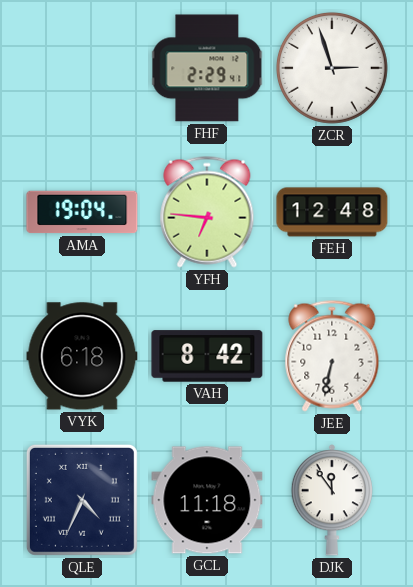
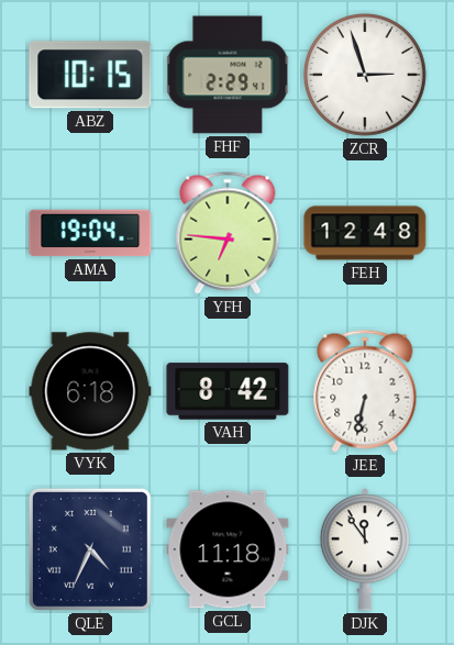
ABZ: none -> 10:15 (90, 75)
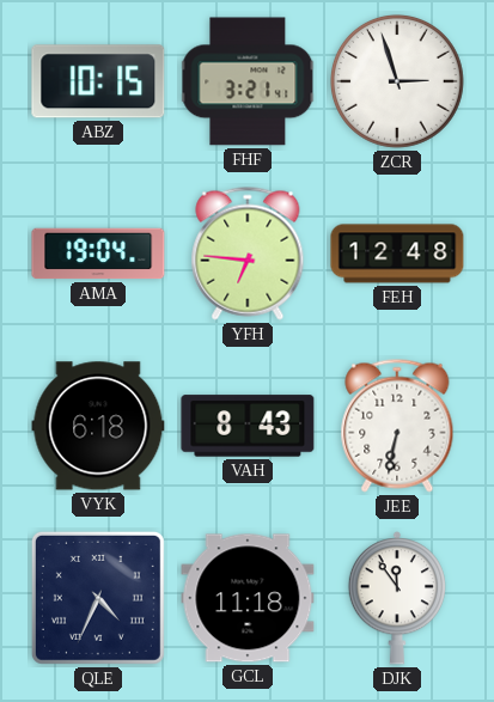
FHF: 2:29 -> 3:21 (248, 81)
VAH: 8:42 -> 8:43 (248, 426)
